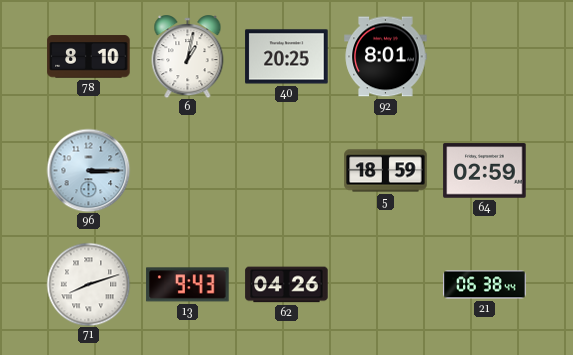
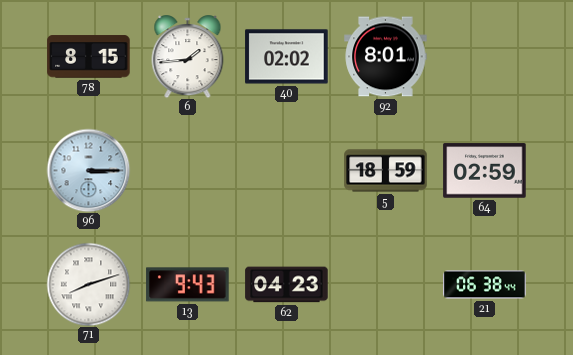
78: 8:10 -> 8:15 (89, 57)
6: 1:02 -> 1:44 (188, 57)
40: 20:25 -> 02:02 (287, 57)
62: 04:26 -> 04:23 (287, 285)
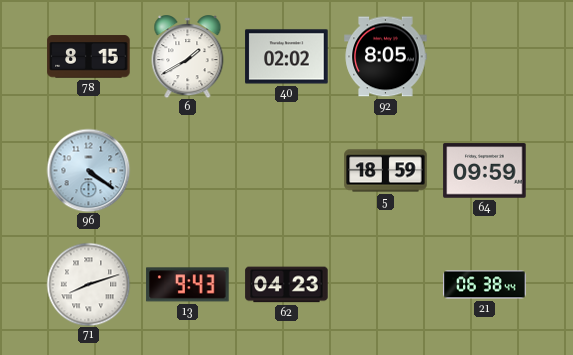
6: 1:44 -> 1:40 (188, 57)
92: 8:01 -> 8:05 (386, 57)
96: 3:15 -> 4:21 (88, 170)
64: 02:59 -> 09:59 (485, 171)
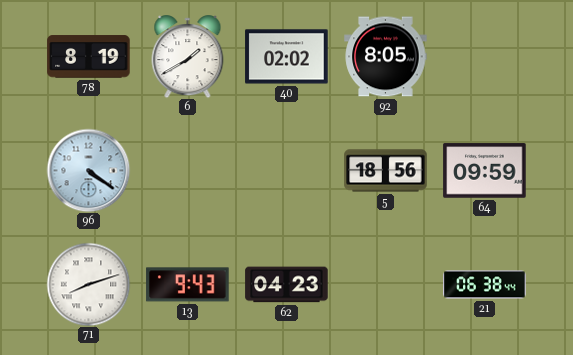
78: 8:15 -> 8:19 (89, 57)
5: 18:59 -> 18:56 (386, 171)
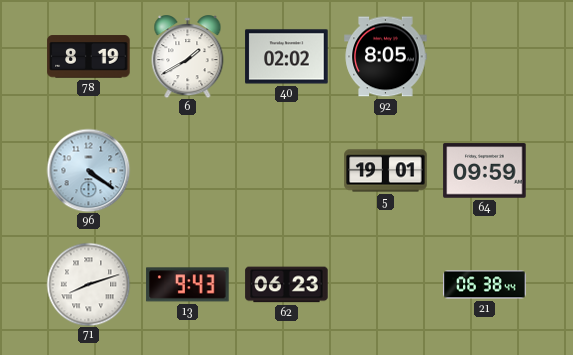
5: 18:56 -> 19:01 (386, 171)
62: 04:23 -> 06:23 (287, 285)
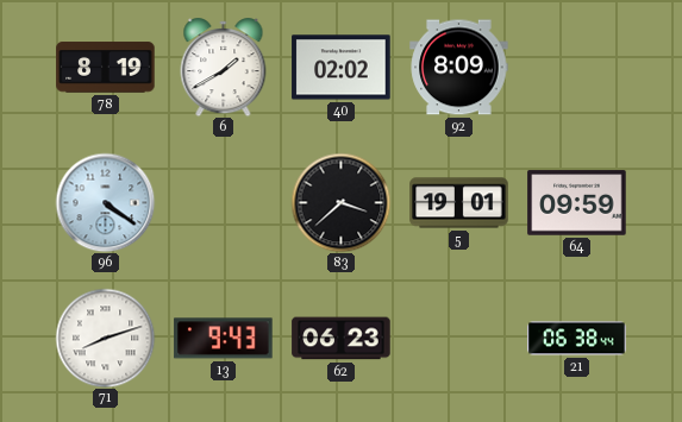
92: 8:05 -> 8:09 (459, 68)
83: none -> 3:38 (340, 202)
